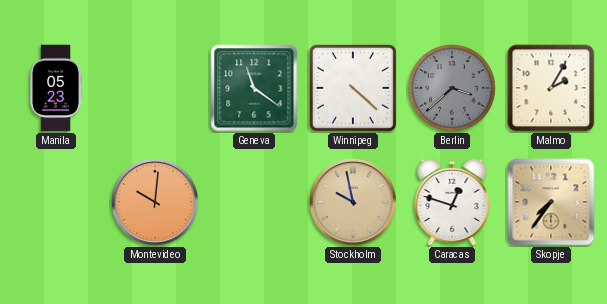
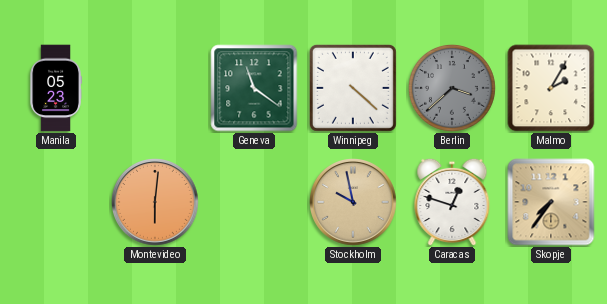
Montevideo: 10:01 -> 6:01 (156, 203)
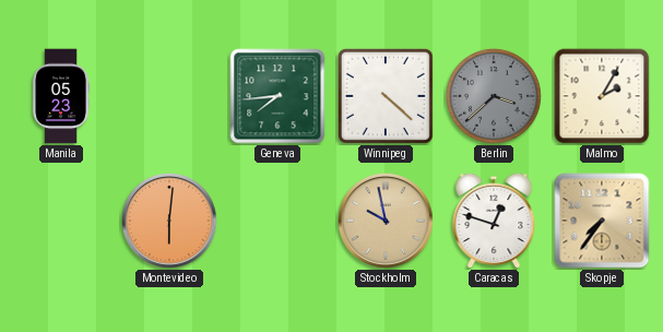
Geneva: 11:21 -> 7:44 (277, 96)
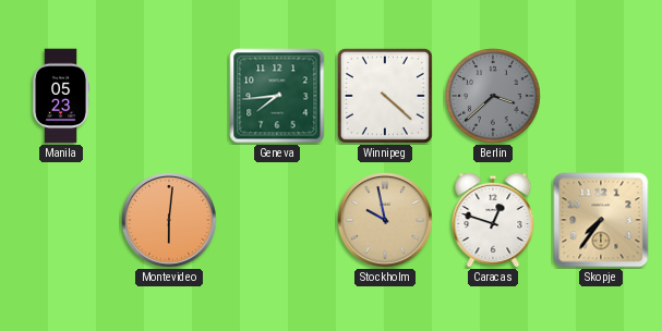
Malmo: 2:05 -> none (602, 96)
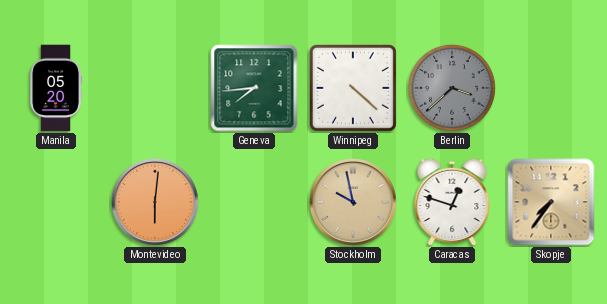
Manila: 05:23 -> 05:20 (56, 88)
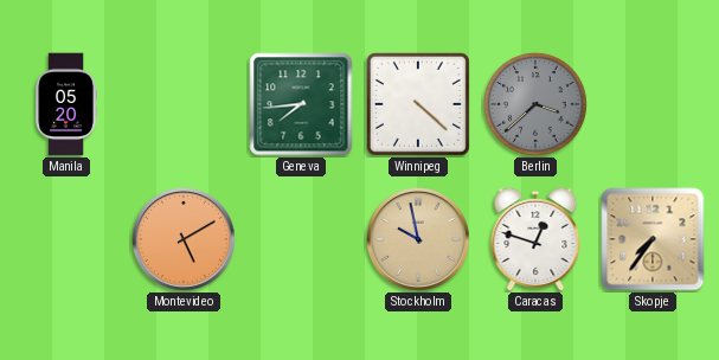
Montevideo: 6:01 -> 5:10 (185, 240)
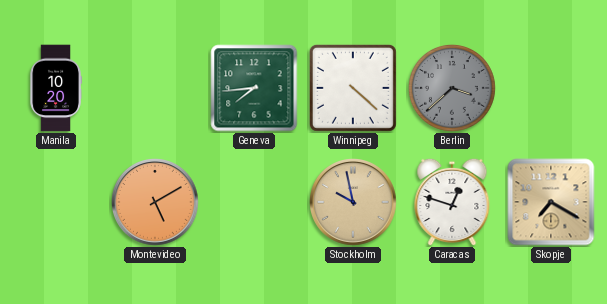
Manila: 05:20 -> 10:20 (56, 88)
Skopje: 7:36 -> 7:20 (551, 202)
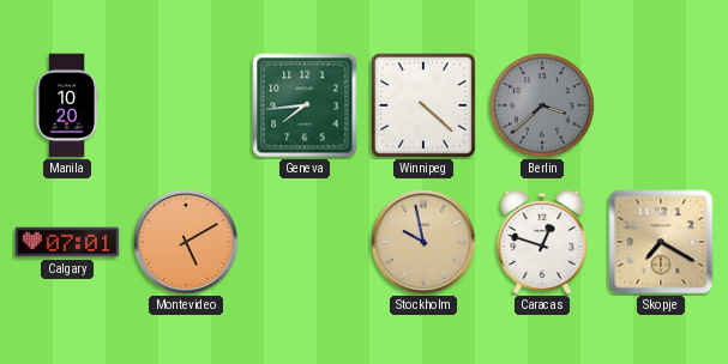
Calgary: none -> 07:01 (67, 242)
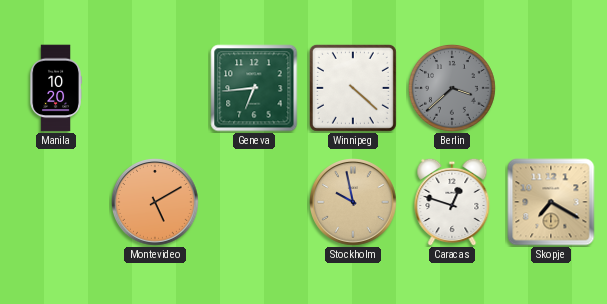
Geneva: 7:44 -> 6:44 (254, 88)
Calgary: 07:01 -> none (67, 242)
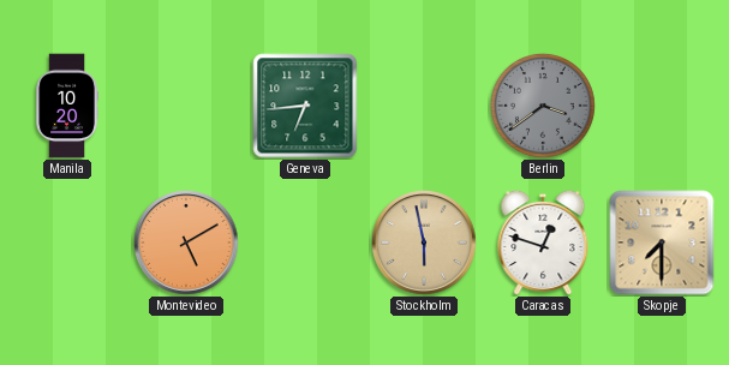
Winnipeg: 4:22 -> none (353, 88)
Berlin: 3:38 -> 3:39 (543, 106)
Stockholm: 9:58 -> 5:58 (425, 244)
Skopje: 7:20 -> 7:30 (662, 243)
